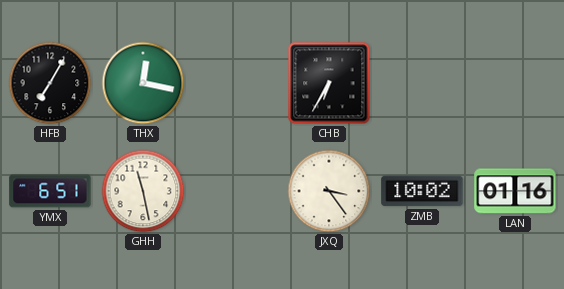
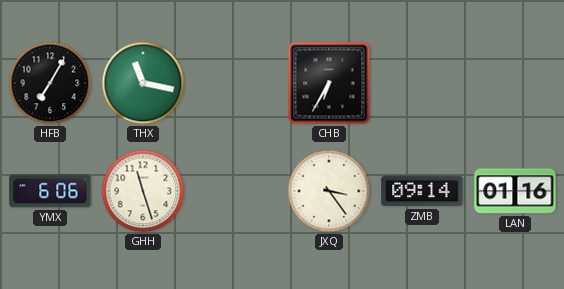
THX: 12:17 -> 11:17 (143, 83)
YMX: 6:51 -> 6:06 (50, 191)
GHH: 11:28 -> 11:27 (143, 191)
ZMB: 10:02 -> 09:14 (422, 191)
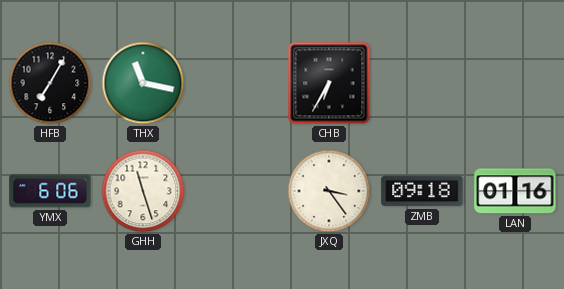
ZMB: 09:14 -> 09:18 (422, 191)
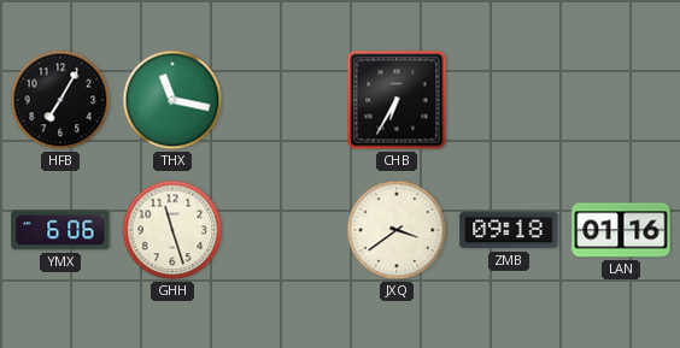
JXQ: 3:24 -> 3:39 (397, 230)
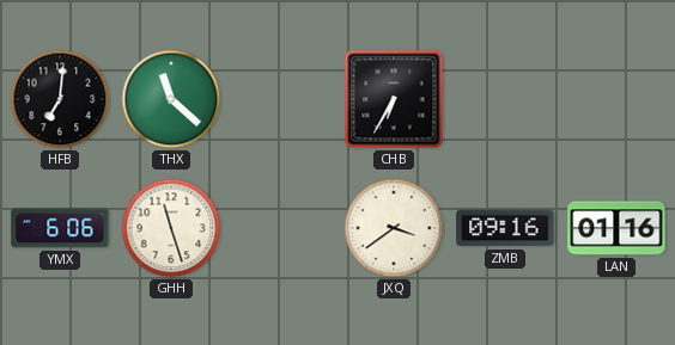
HFB: 7:05 -> 7:01 (60, 99)
THX: 11:17 -> 11:22 (171, 99)
ZMB: 09:18 -> 09:16 (505, 228)
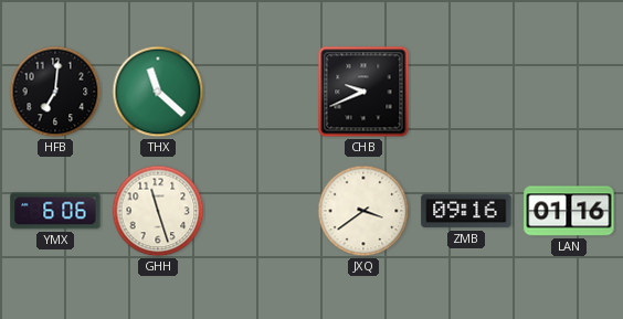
CHB: 6:35 -> 9:41 (363, 92)
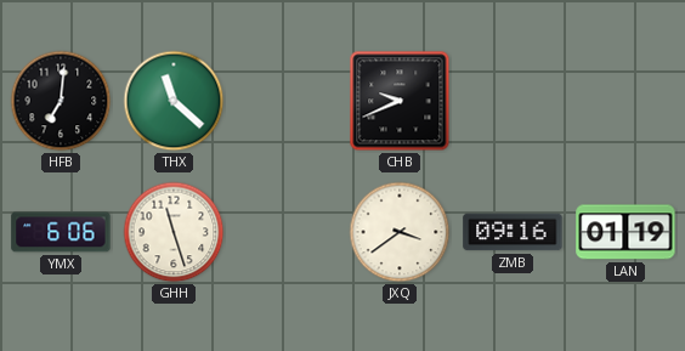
LAN: 01:16 -> 01:19 (625, 232)
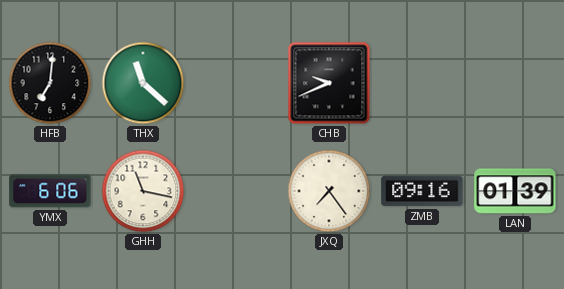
GHH: 11:27 -> 11:17 (143, 191)
JXQ: 3:39 -> 7:24 (329, 191)
LAN: 01:19 -> 01:39 (515, 191)
